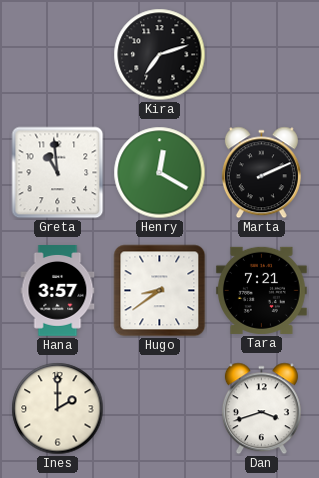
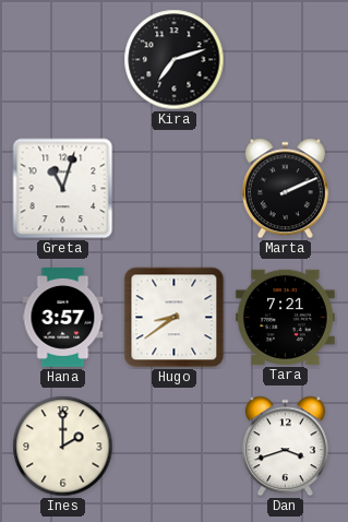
Greta: 10:59 -> 11:03 (63, 189)
Henry: 12:20 -> none (160, 173)
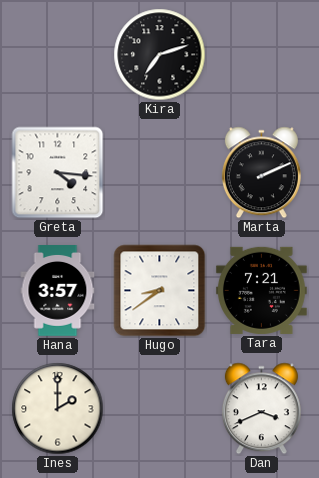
Greta: 11:03 -> 4:16 (58, 173)
Dan: 3:42 -> 3:41 (261, 409)
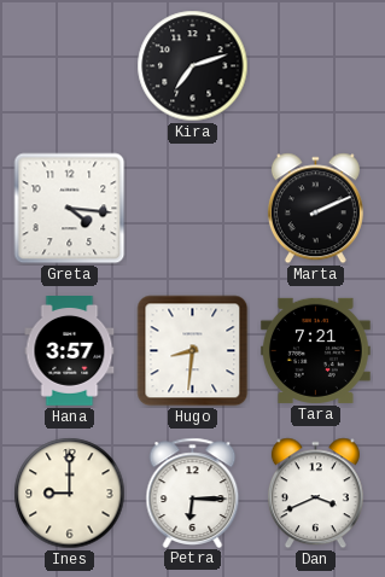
Hugo: 8:39 -> 8:31 (193, 351)
Ines: 2:00 -> 9:00 (70, 494)
Petra: none -> 6:15 (193, 493)
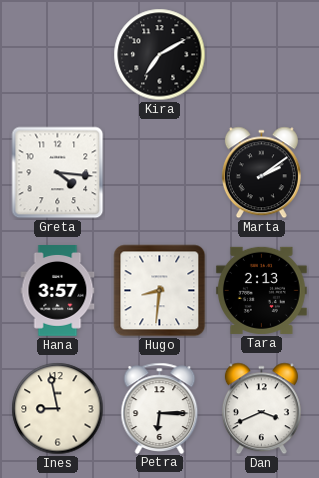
Kira: 7:12 -> 7:10 (160, 55)
Marta: 2:11 -> 2:09 (261, 173)
Tara: 7:21 -> 2:13 (261, 290)
Ines: 9:00 -> 8:58 (58, 409)
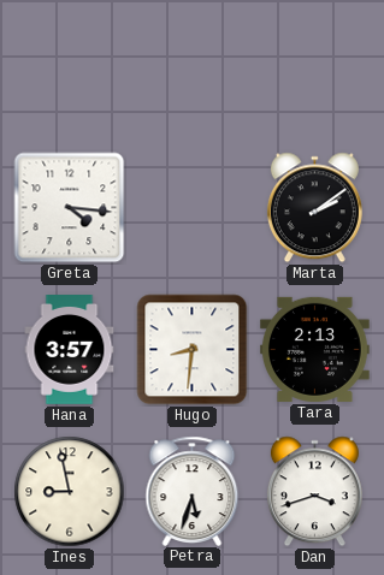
Kira: 7:10 -> none (160, 55)
Petra: 6:15 -> 5:33 (193, 491)
Dan: 3:41 -> 3:42 (314, 492)
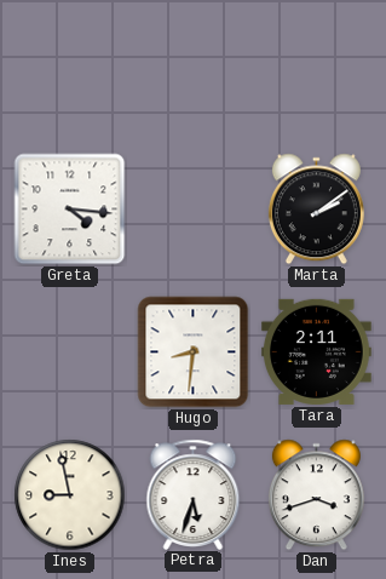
Hana: 3:57 -> none (70, 350)
Tara: 2:13 -> 2:11 (316, 351)
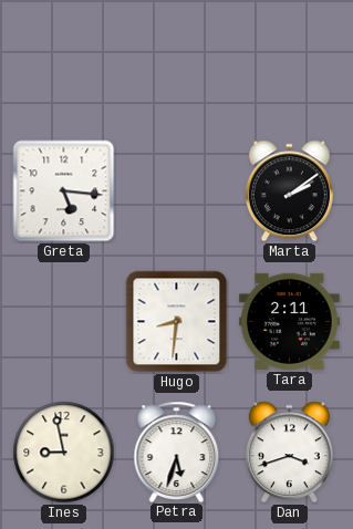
Greta: 4:16 -> 5:16 (64, 191)
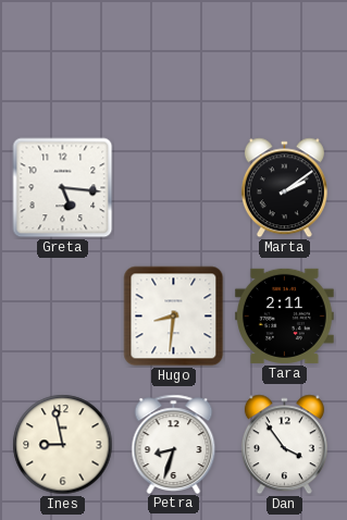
Petra: 5:33 -> 8:33 (174, 444)
Dan: 3:42 -> 3:54 (284, 445)
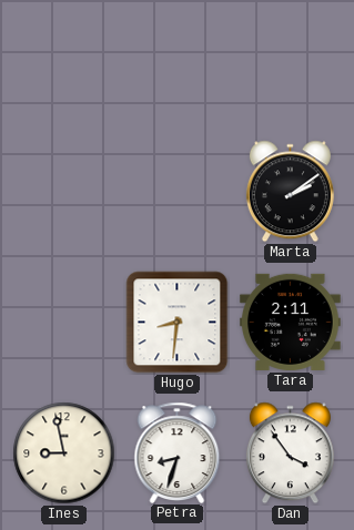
Greta: 5:16 -> none (63, 188)
